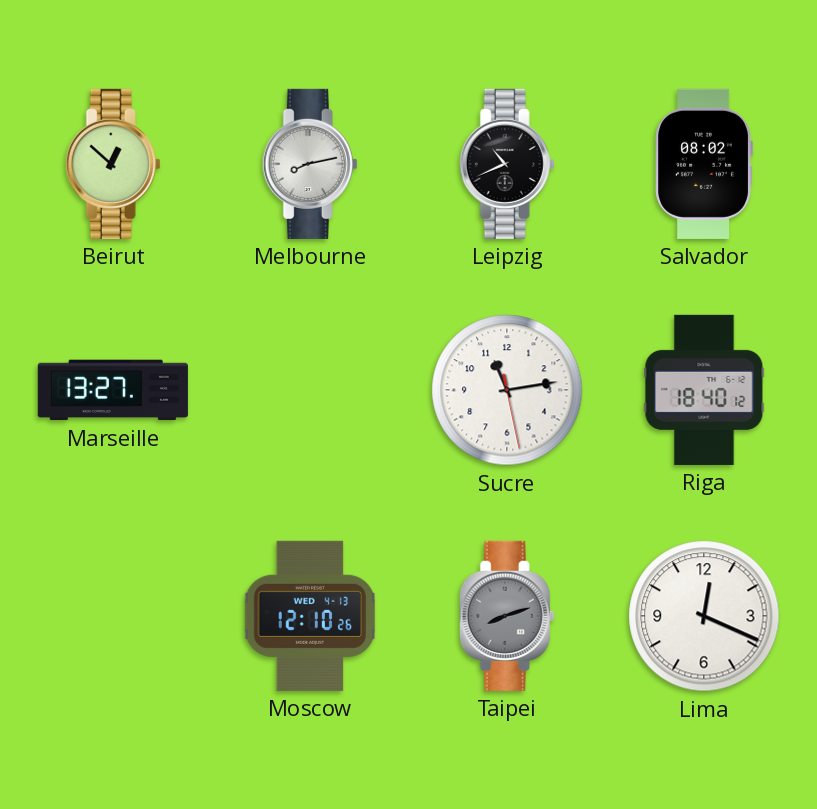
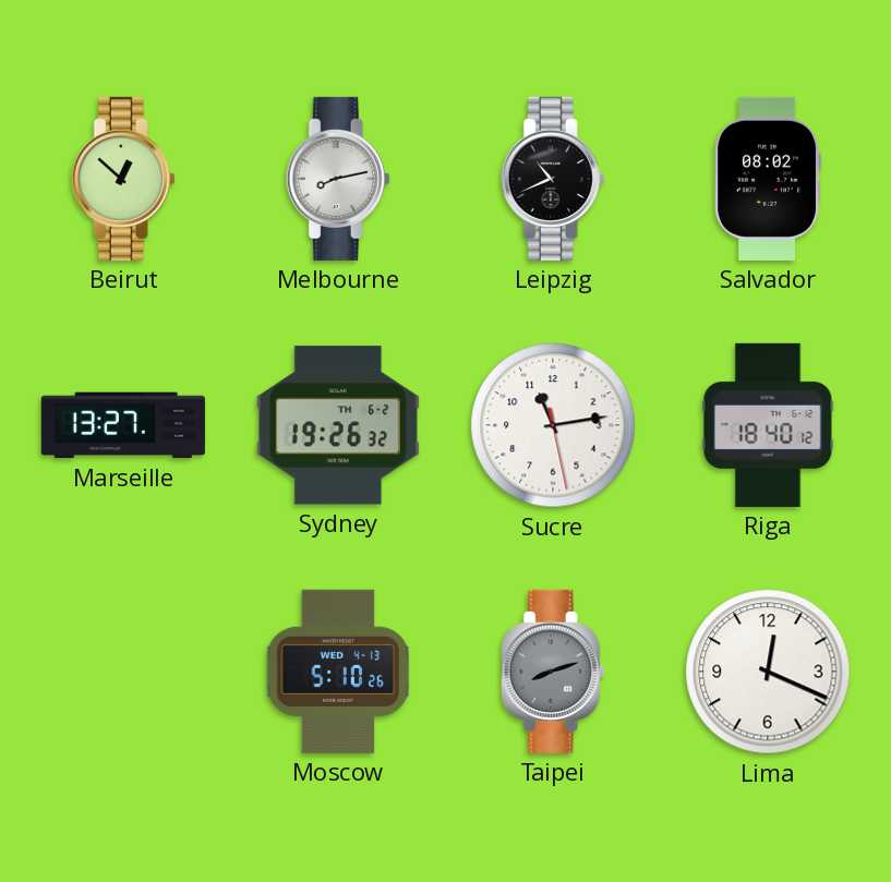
Sydney: none -> 19:26 (338, 425)
Moscow: 12:10 -> 5:10 (338, 672)
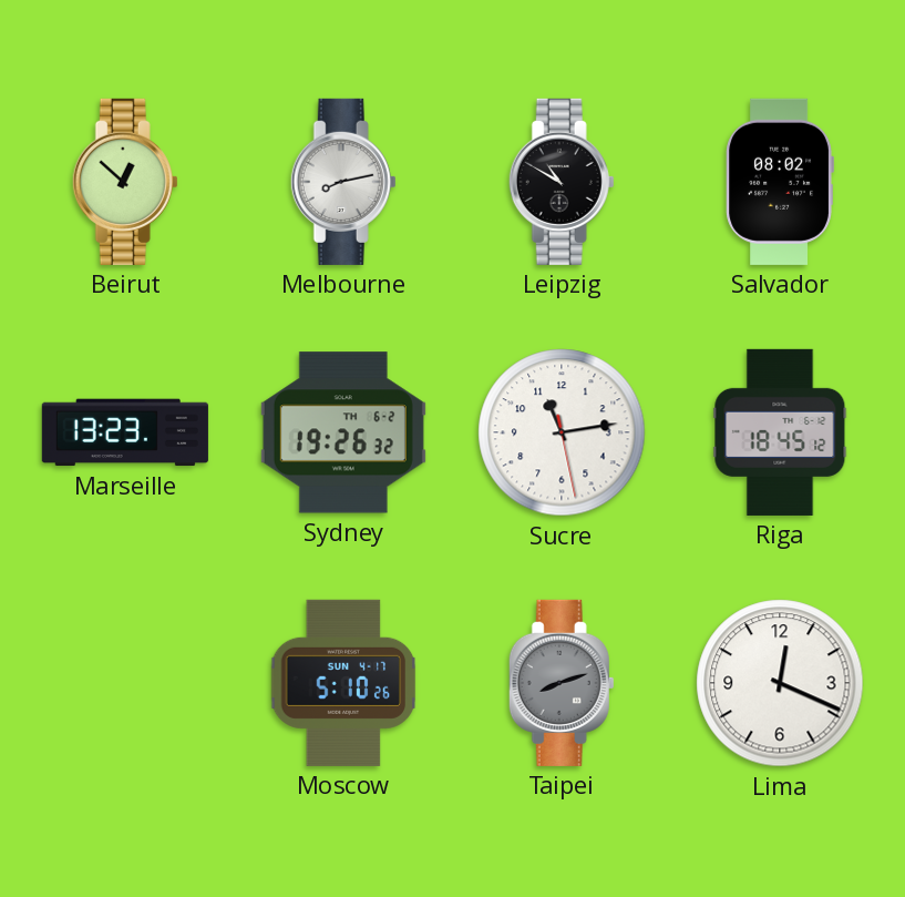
Leipzig: 10:41 -> 10:50 (562, 182)
Marseille: 13:27 -> 13:23 (125, 432)
Riga: 18:40 -> 18:45 (780, 432)
Moscow date: WED 4-13 -> SUN 4-17 (343, 683)
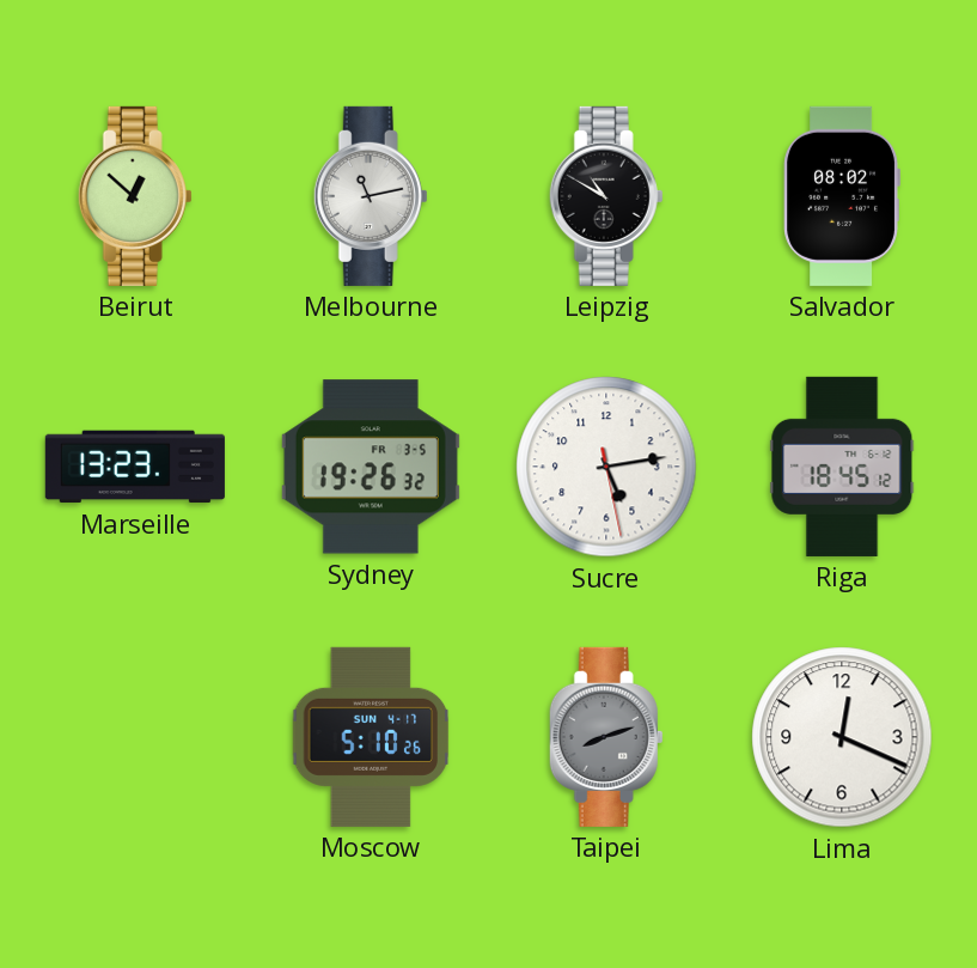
Melbourne: 8:13 -> 11:13 (371, 196)
Sydney date: TH 6-2 -> FR 3-5 (371, 467)
Sucre: 11:13 -> 5:13 (606, 467)
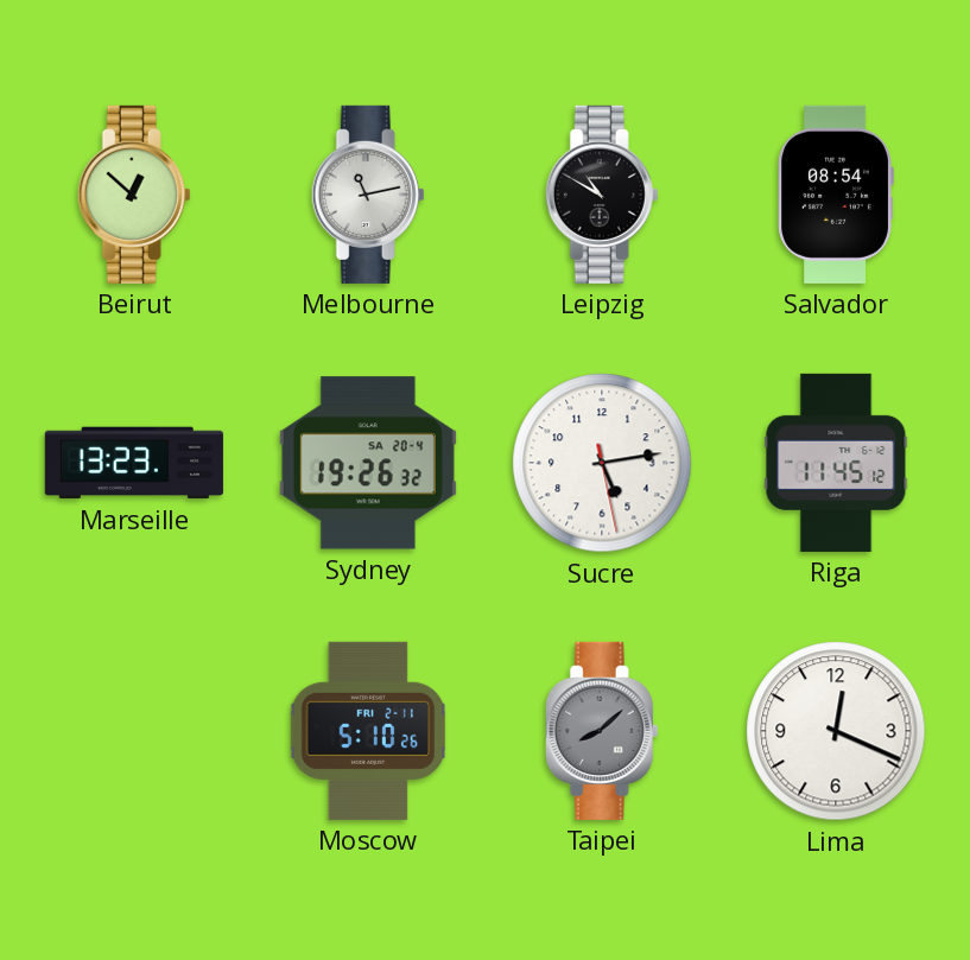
Salvador: 08:02 -> 08:54 (836, 195)
Sydney date: FR 3-5 -> SA 20-4 (368, 463)
Riga: 18:45 -> 11:45 (836, 463)
Moscow date: SUN 4-17 -> FRI 2-11 (368, 731)
Taipei: 8:12 -> 8:08 (602, 731)
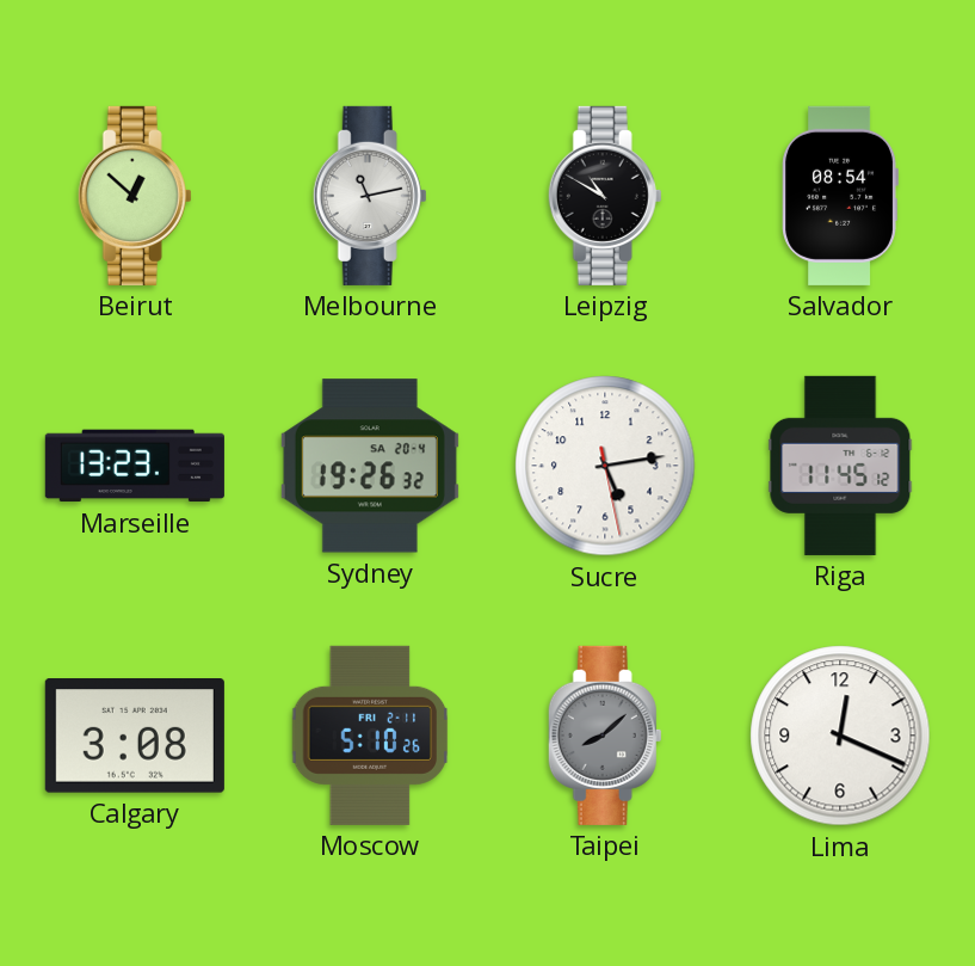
Calgary: none -> 3:08 (135, 737)
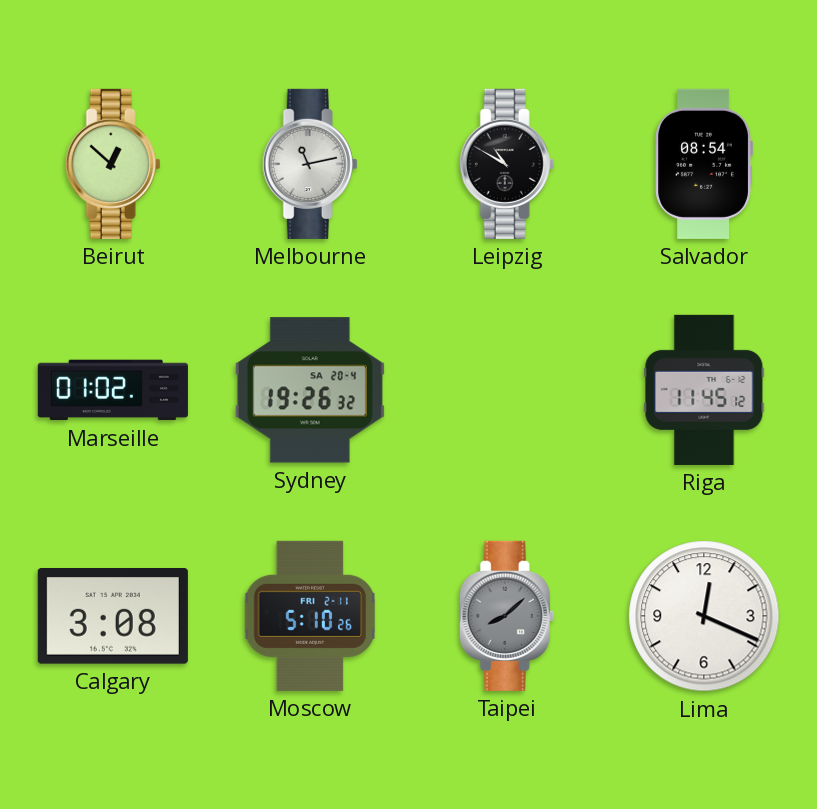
Marseille: 13:23 -> 01:02 (113, 390)
Sucre: 5:13 -> none (605, 466)
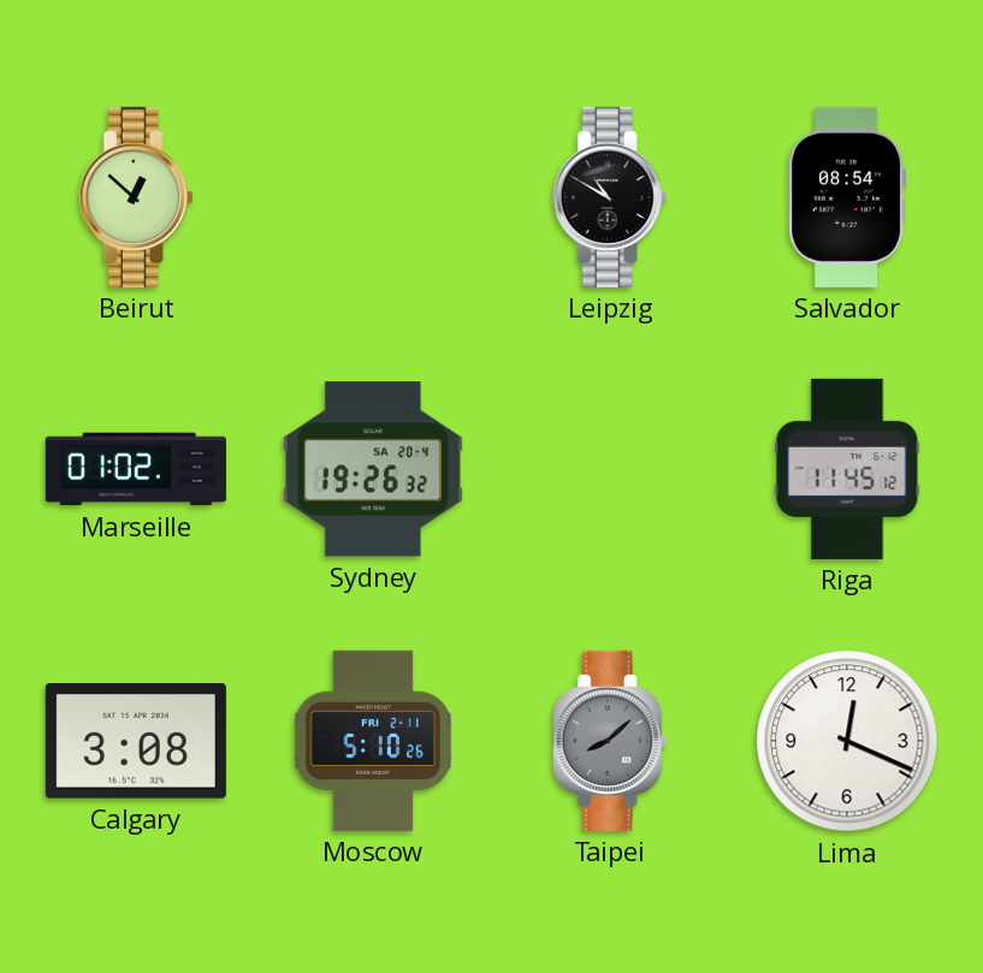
Melbourne: 11:13 -> none (310, 164)
